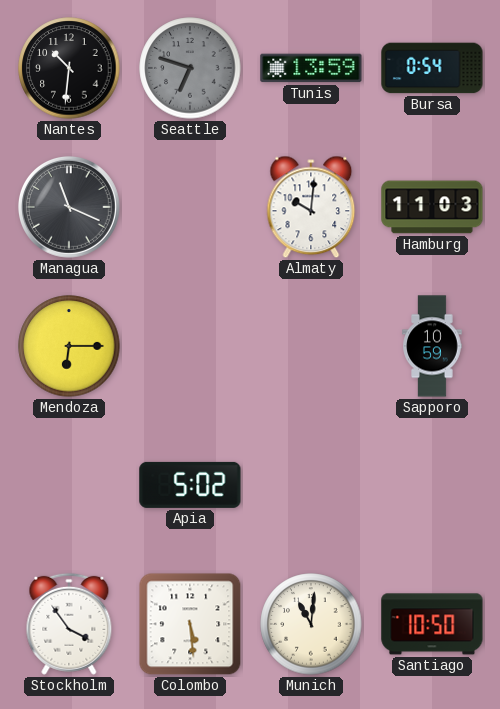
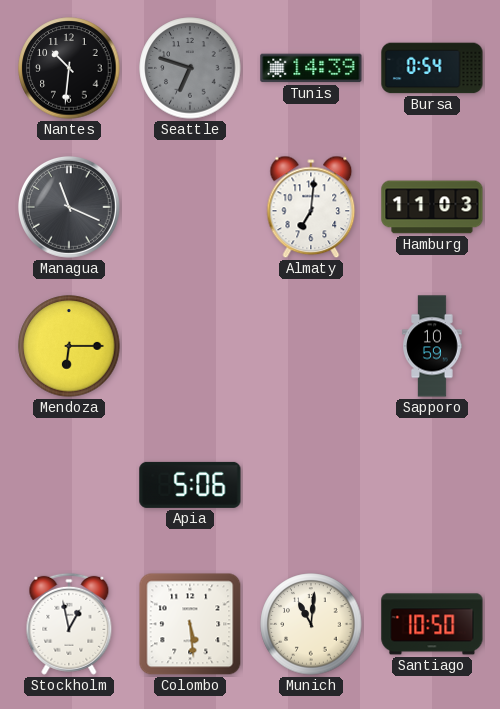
Tunis: 13:59 -> 14:39 (311, 68)
Almaty: 10:01 -> 7:01 (311, 207)
Apia: 5:02 -> 5:06 (190, 485)
Stockholm: 3:54 -> 12:58 (69, 624)
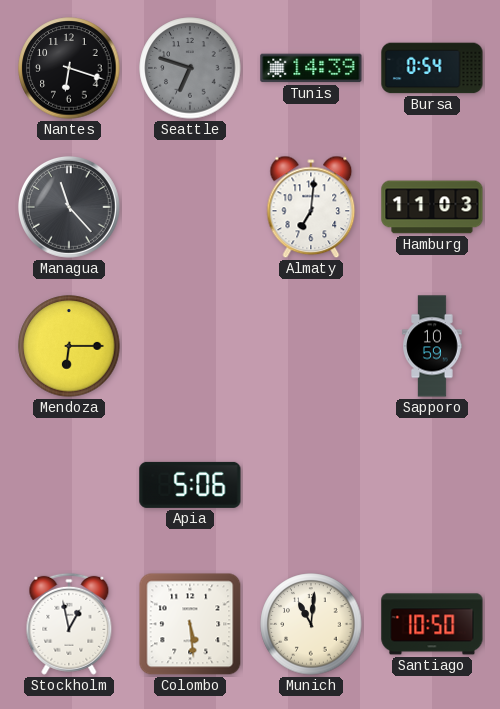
Nantes: 10:31 -> 6:18 (69, 68)
Managua: 11:19 -> 11:23 (69, 207)
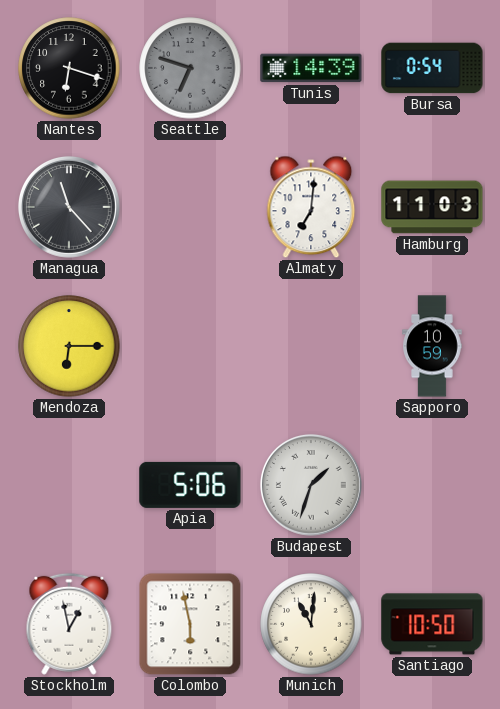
Budapest: none -> 1:33 (311, 485)
Colombo: 5:29 -> 5:58 (190, 624)
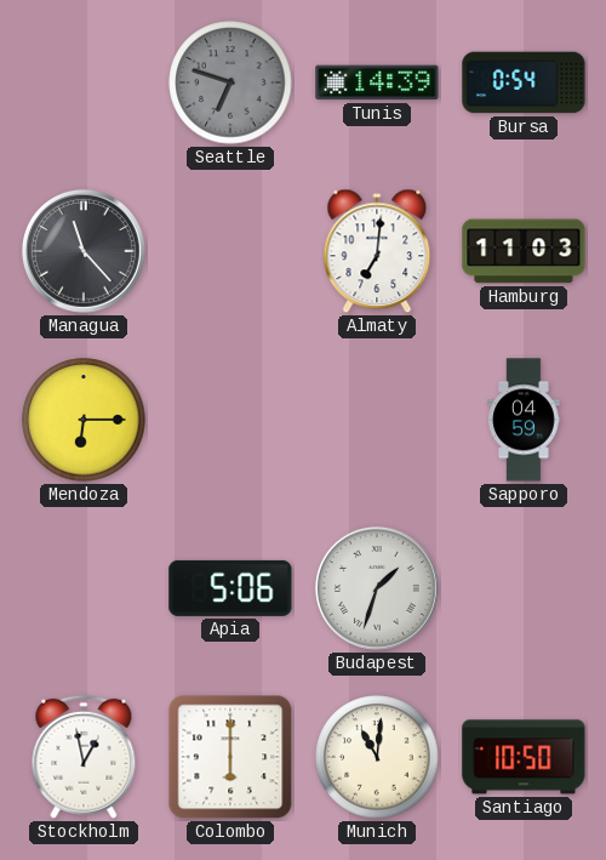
Nantes: 6:18 -> none (69, 68)
Sapporo: 10:59 -> 04:59 (524, 420)
Colombo: 5:58 -> 6:00 (230, 757)
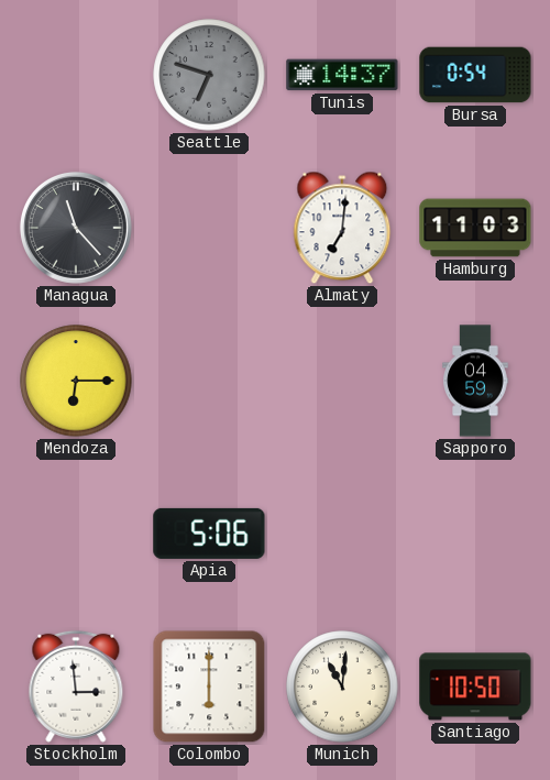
Tunis: 14:39 -> 14:37 (342, 75)
Budapest: 1:33 -> none (377, 588)
Stockholm: 12:58 -> 2:59 (76, 686)
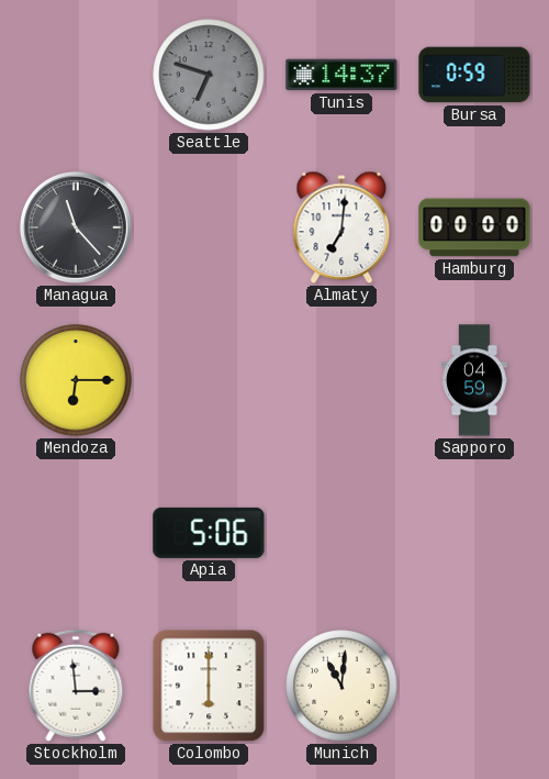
Bursa: 0:54 -> 0:59 (474, 75)
Hamburg: 11:03 -> 00:00 (474, 227)
Santiago: 10:50 -> none (475, 686)
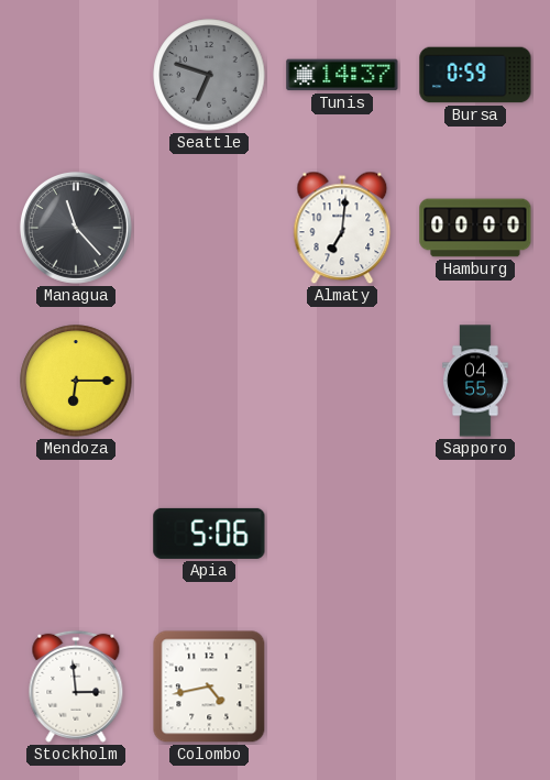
Sapporo: 04:59 -> 04:55 (475, 381)
Colombo: 6:00 -> 4:43 (209, 686)
Munich: 11:01 -> none (341, 686)
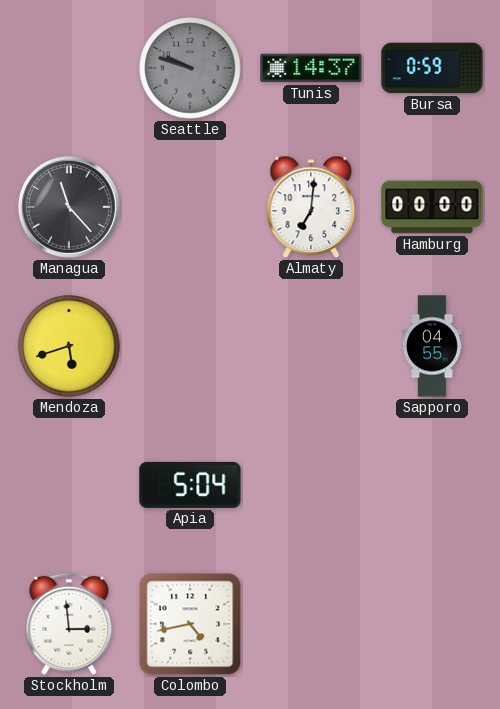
Seattle: 6:48 -> 9:48 (190, 68)
Mendoza: 6:15 -> 5:42 (69, 346)
Apia: 5:06 -> 5:04 (190, 485)
